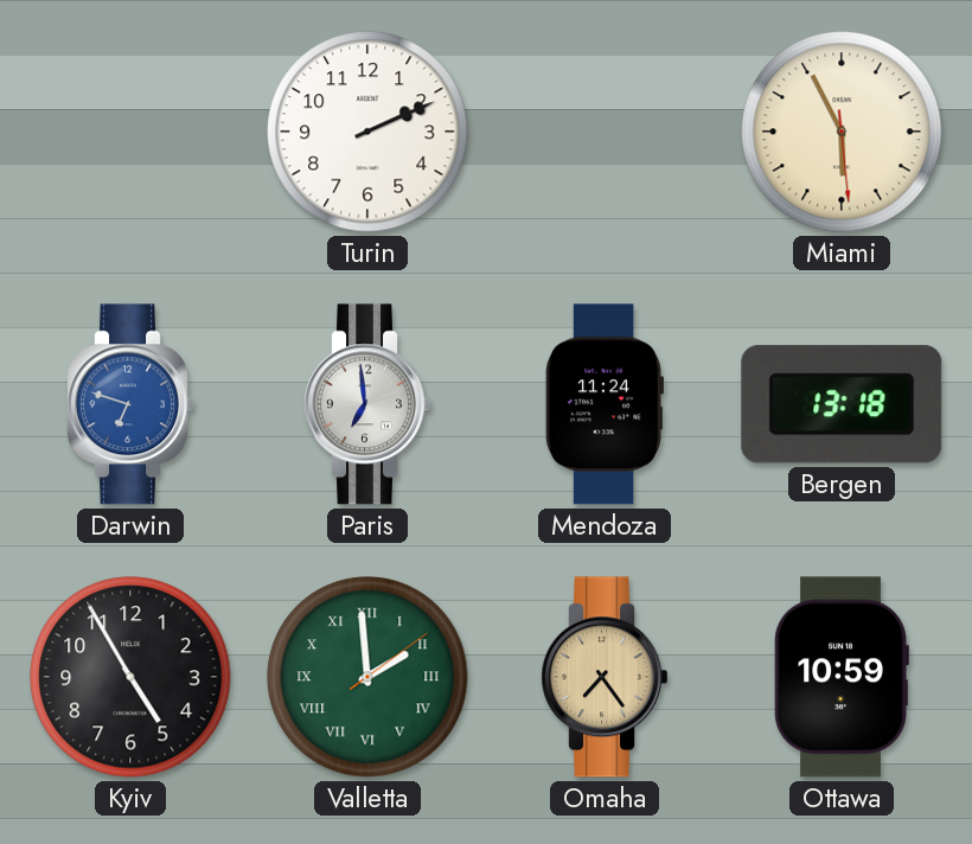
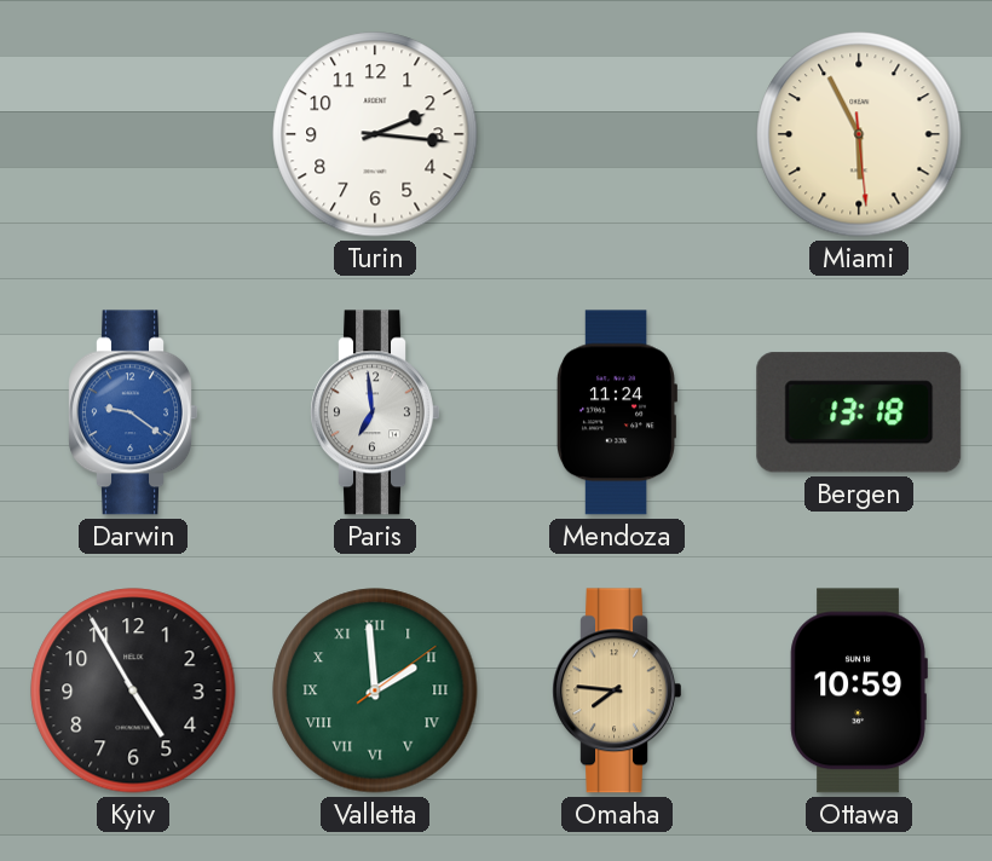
Turin: 2:11 -> 2:16 (375, 134)
Darwin: 6:48 -> 9:21 (132, 412)
Omaha: 7:24 -> 7:46 (616, 690)
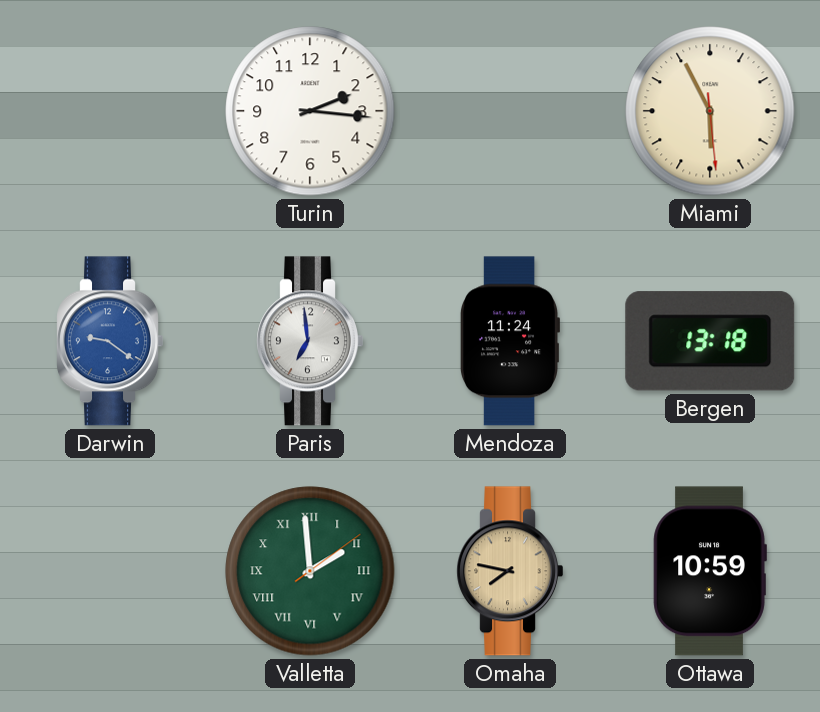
Kyiv: 4:55 -> none (133, 690)
Omaha: 7:46 -> 7:47 (509, 571)
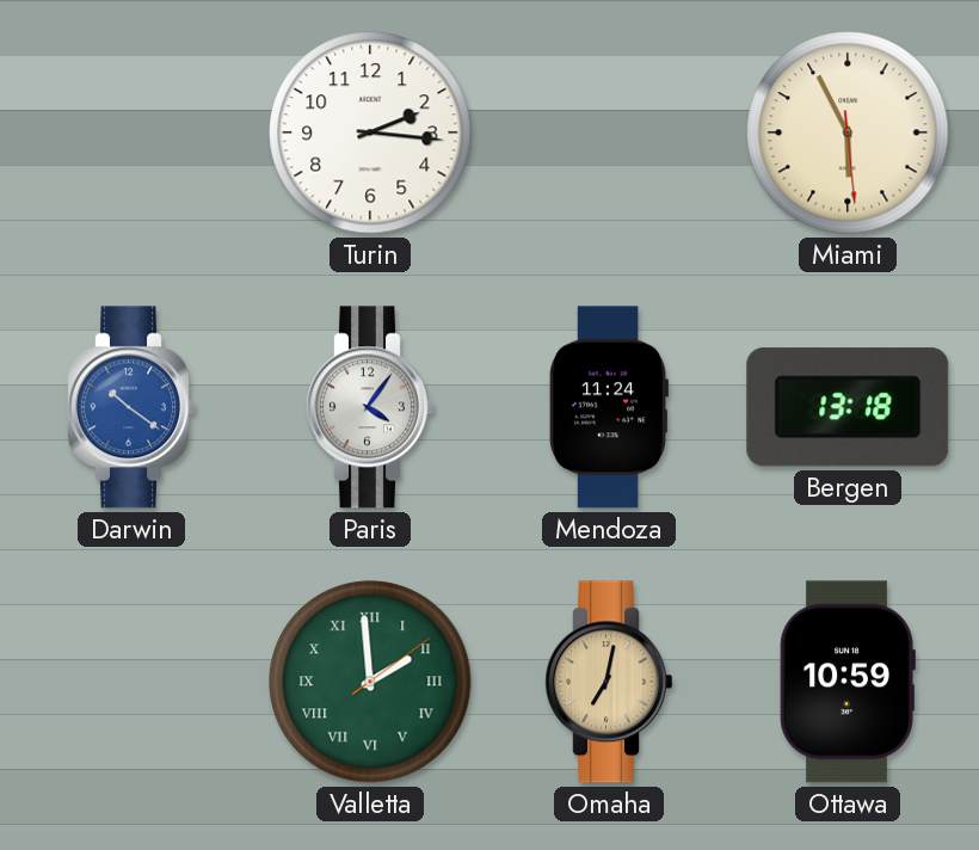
Darwin: 9:21 -> 10:21 (130, 407)
Paris: 6:59 -> 4:06 (369, 407)
Omaha: 7:47 -> 7:02 (608, 682)
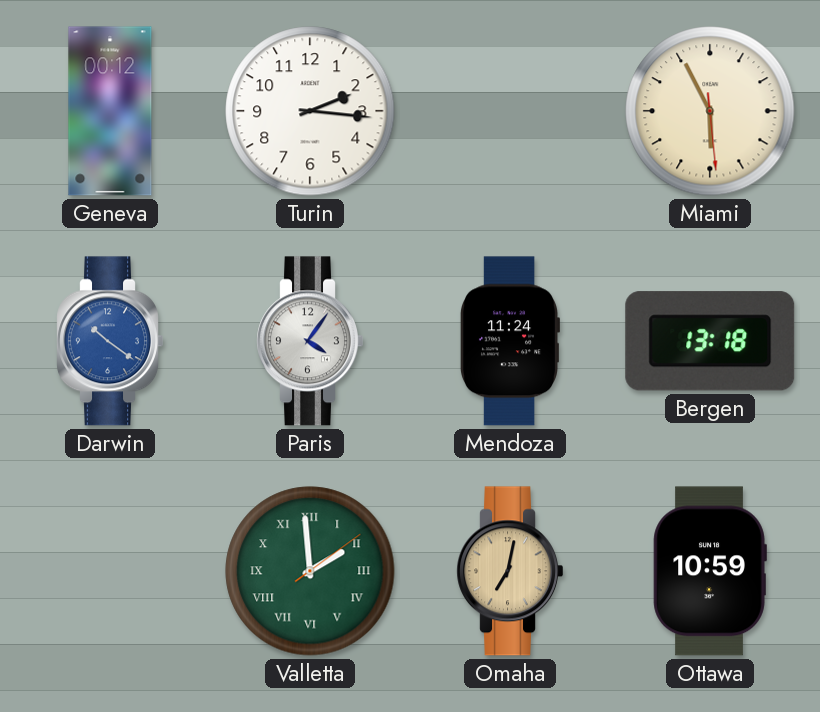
Geneva: none -> 00:12 (110, 111)
